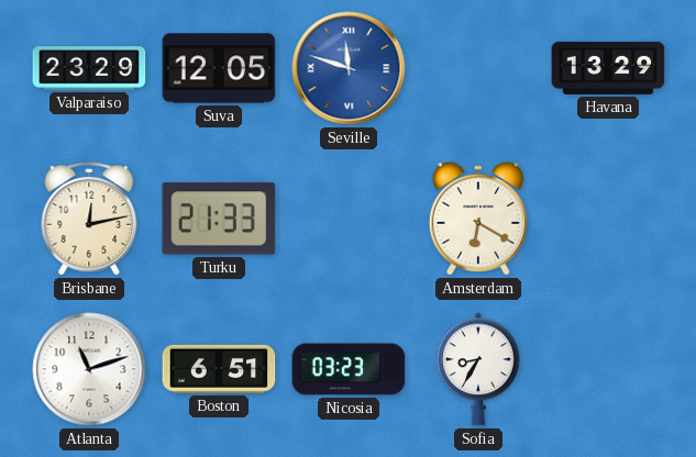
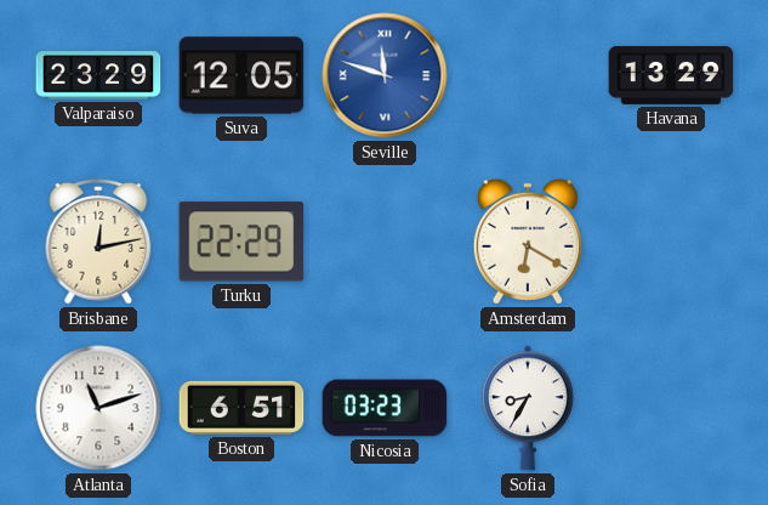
Turku: 21:33 -> 22:29 (241, 242)
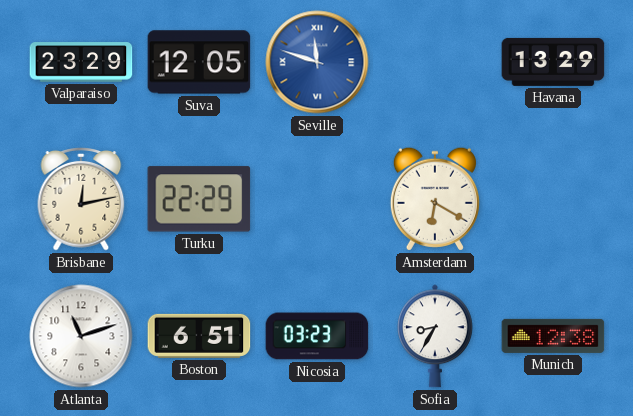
Munich: none -> 12:38 (553, 336)
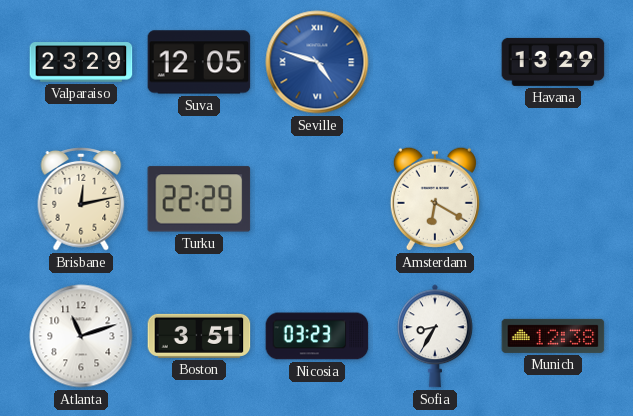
Seville: 11:48 -> 4:48 (317, 62)
Boston: 6:51 -> 3:51 (199, 336)
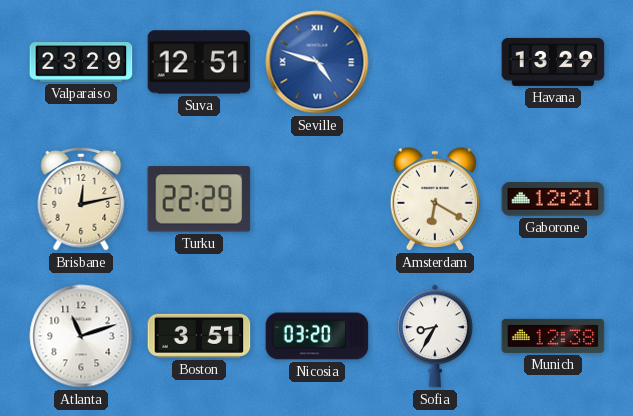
Suva: 12:05 -> 12:51 (199, 62)
Gaborone: none -> 12:21 (553, 199)
Nicosia: 03:23 -> 03:20 (317, 336)
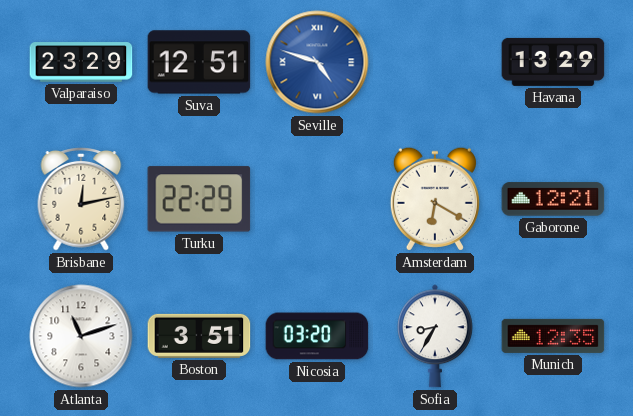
Munich: 12:38 -> 12:35 (553, 336)
